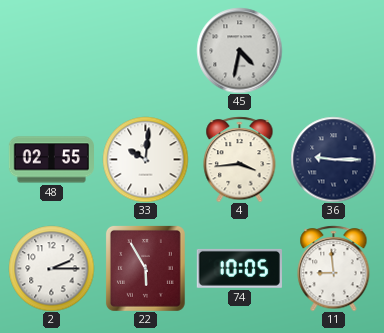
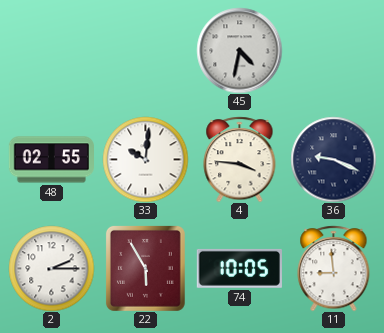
4: 3:44 -> 3:46 (240, 159)
36: 9:15 -> 9:19 (333, 159)
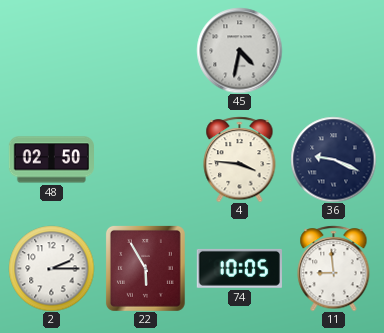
48: 02:55 -> 02:50 (51, 160)
33: 10:01 -> none (145, 159)
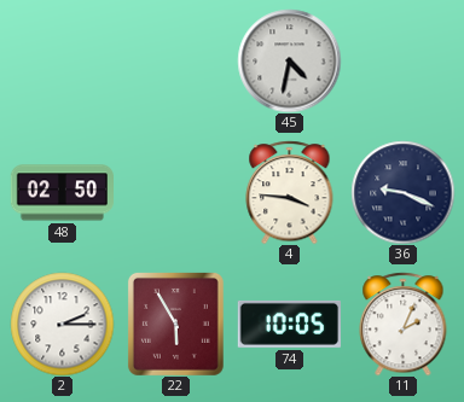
11: 8:59 -> 2:04 (404, 324)
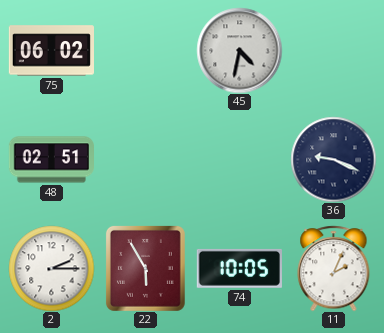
75: none -> 06:02 (51, 51)
48: 02:50 -> 02:51 (51, 160)
4: 3:46 -> none (290, 192)
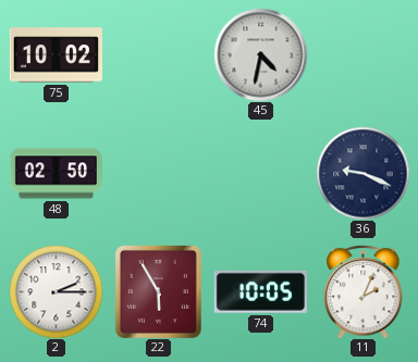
75: 06:02 -> 10:02 (56, 55)
48: 02:51 -> 02:50 (56, 174)
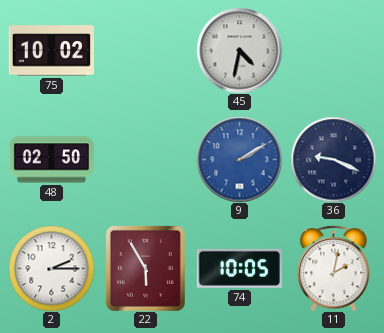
9: none -> 2:10 (239, 159)
11: 2:04 -> 2:02 (334, 268)
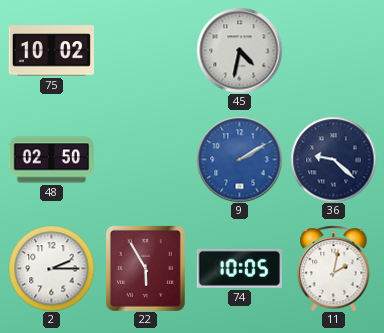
36: 9:19 -> 9:22 (333, 159)
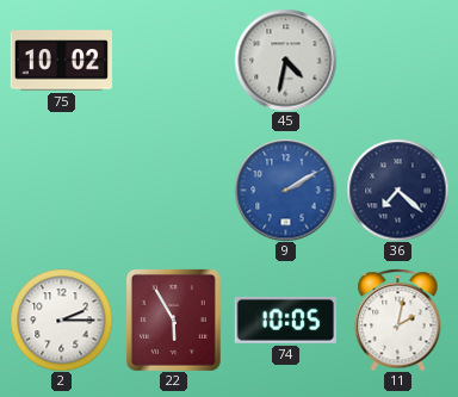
48: 02:50 -> none (51, 160)
36: 9:22 -> 7:22 (397, 190)
